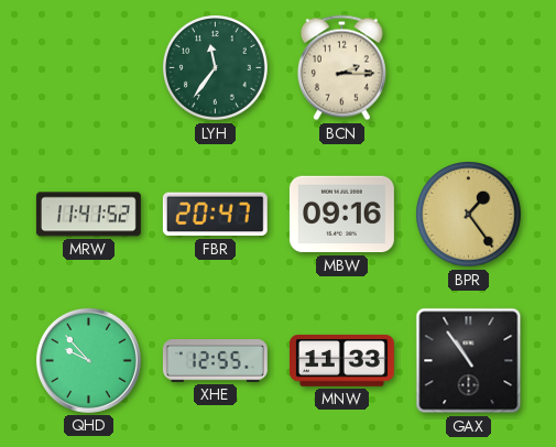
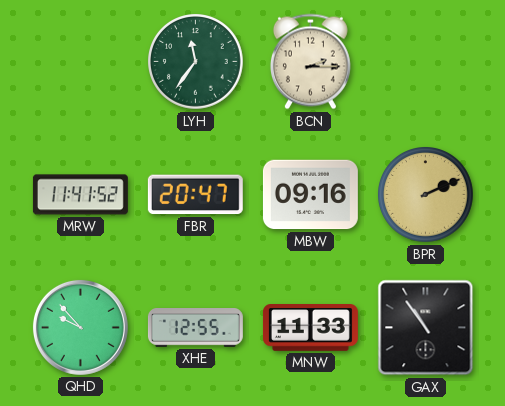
BPR: 1:24 -> 2:11 (426, 195)
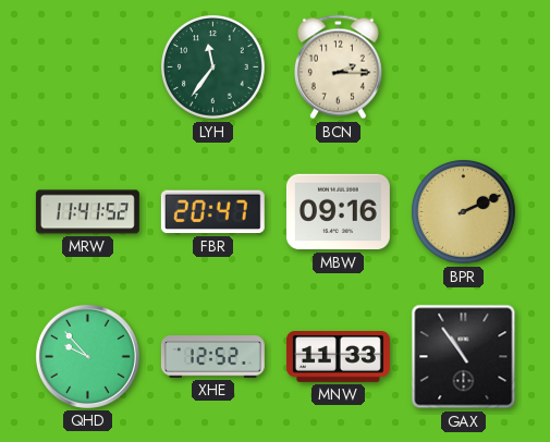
XHE: 12:55 -> 12:52 (212, 357)
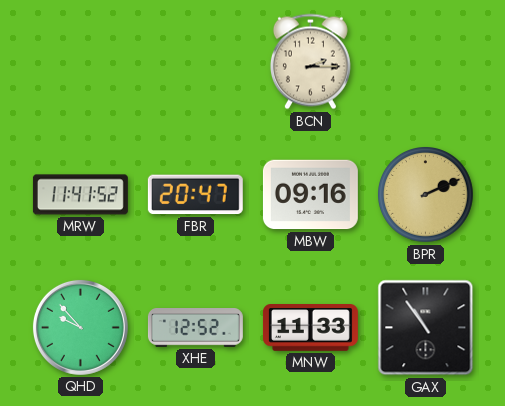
LYH: 11:36 -> none (213, 67)
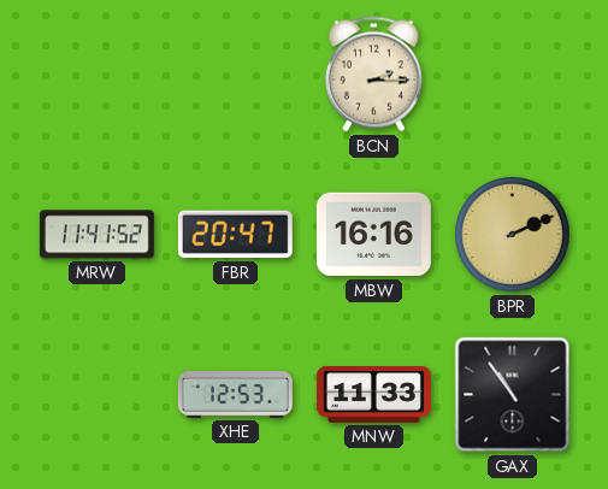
MBW: 09:16 -> 16:16 (373, 235)
QHD: 9:53 -> none (80, 327)
XHE: 12:52 -> 12:53 (235, 395)
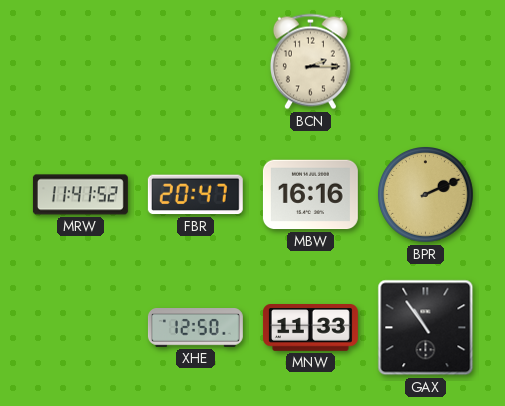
XHE: 12:53 -> 12:50 (195, 328)
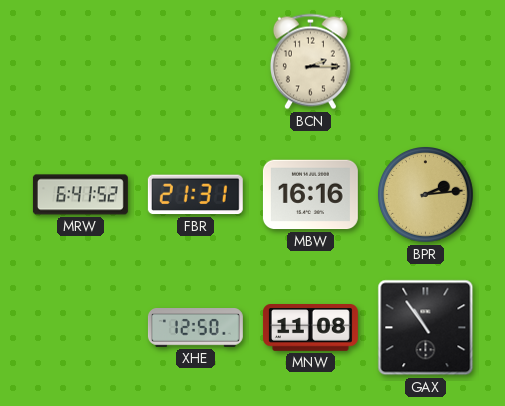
MRW: 11:41 -> 6:41 (80, 195)
FBR: 20:47 -> 21:31 (195, 195)
BPR: 2:11 -> 2:14 (426, 195)
MNW: 11:33 -> 11:08 (310, 328)
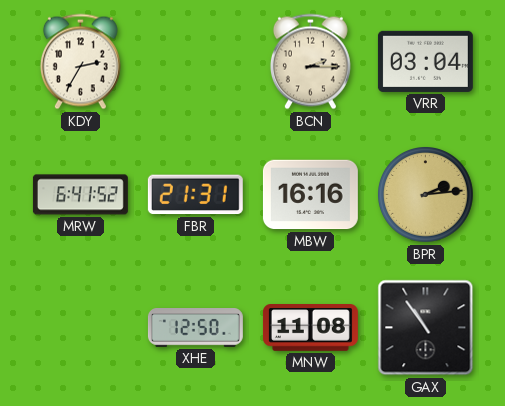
KDY: none -> 2:35 (80, 62)
VRR: none -> 03:04 (425, 61)
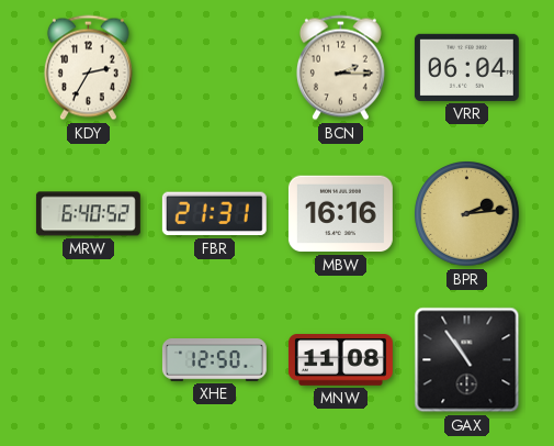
VRR: 03:04 -> 06:04 (466, 67)
MRW: 6:41 -> 6:40 (88, 214)
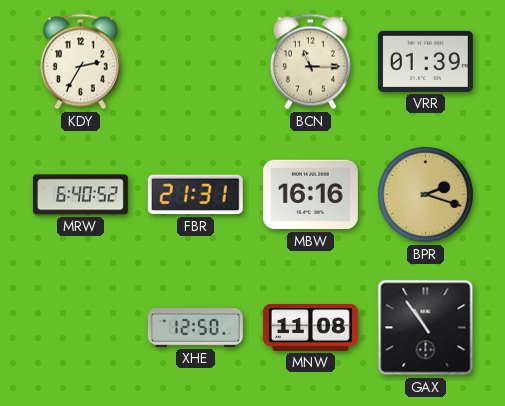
BCN: 2:15 -> 11:15 (310, 62)
VRR: 06:04 -> 01:39 (425, 61)
BPR: 2:14 -> 2:18 (426, 195)
